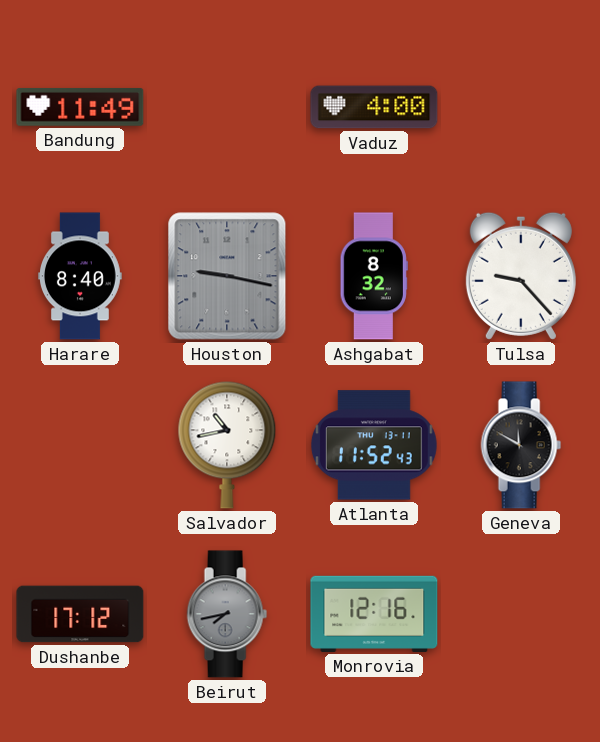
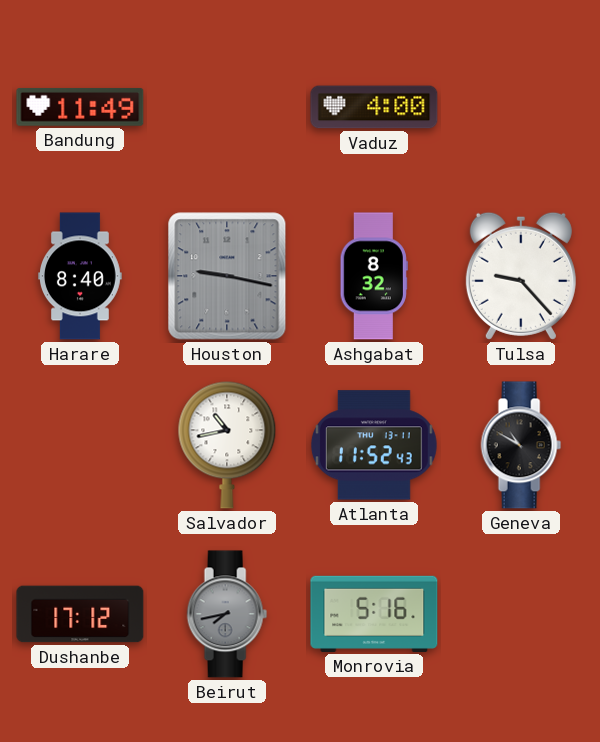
Geneva: 11:50 -> 10:50 (521, 445)
Monrovia: 12:16 -> 5:16 (374, 614)
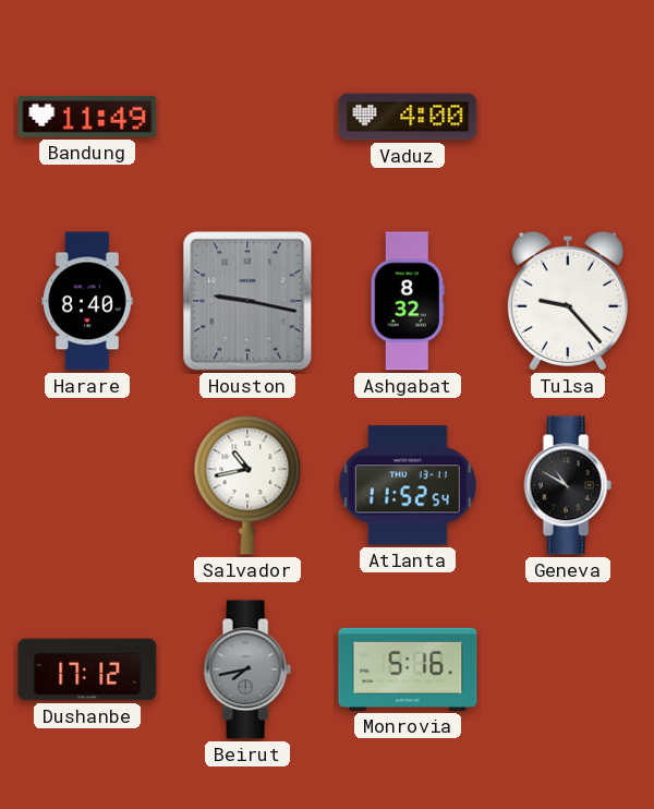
Atlanta: 11:52:43 -> 11:52:54 (408, 485)
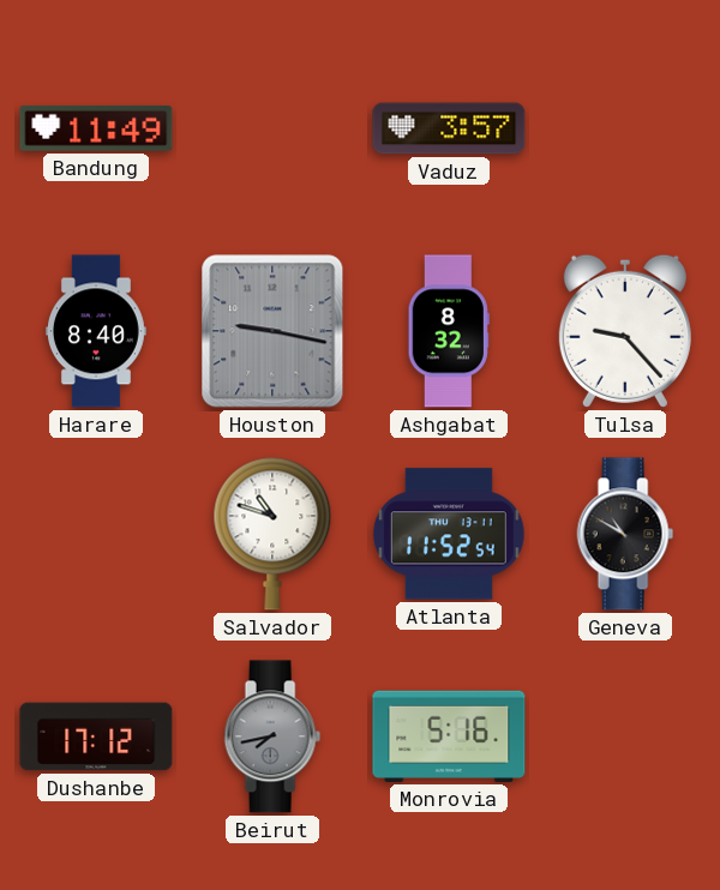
Vaduz: 4:00 -> 3:57 (449, 128)
Salvador: 10:43 -> 10:48 (272, 534)
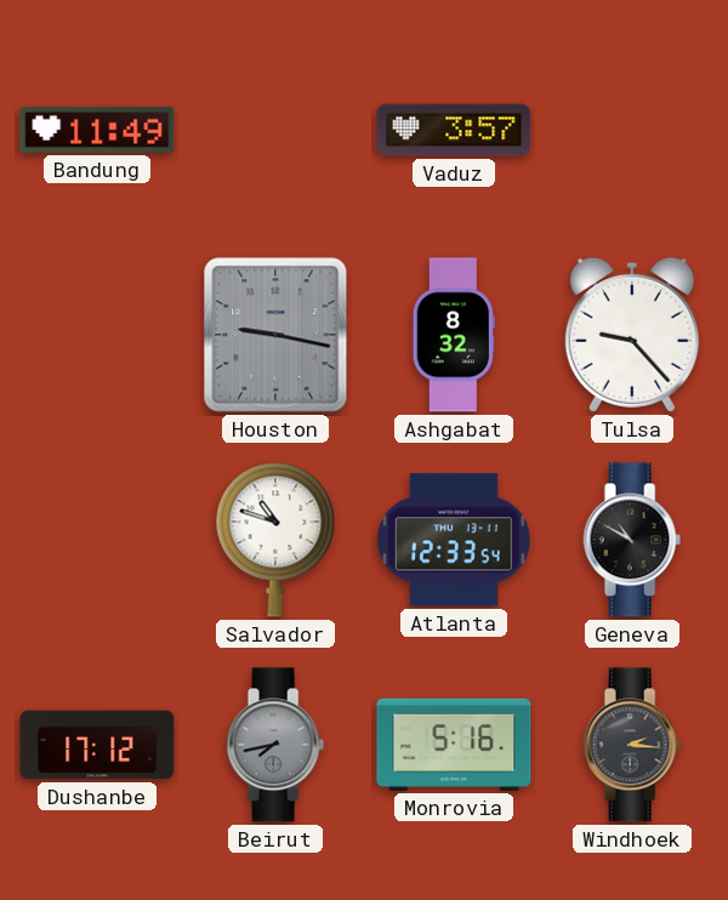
Harare: 8:40 -> none (97, 331)
Atlanta: 11:52 -> 12:33 (454, 540)
Windhoek: none -> 2:16 (632, 745)
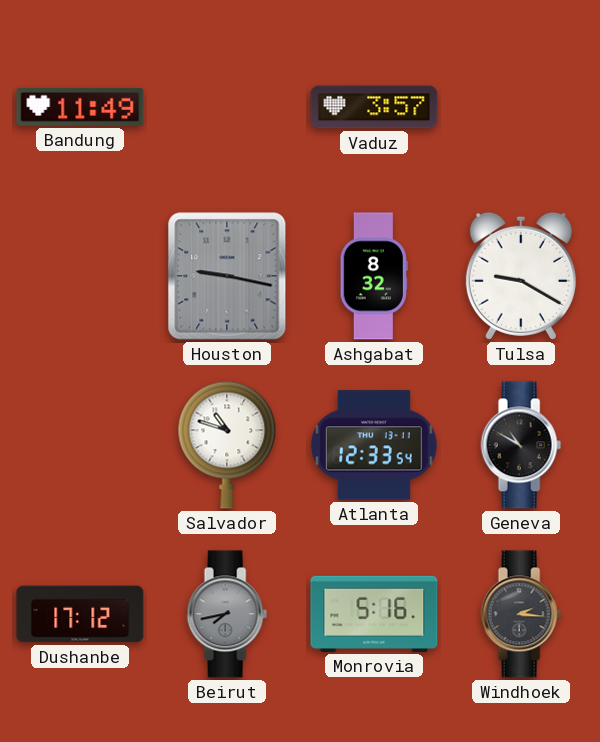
Tulsa: 9:23 -> 9:20 (521, 276)
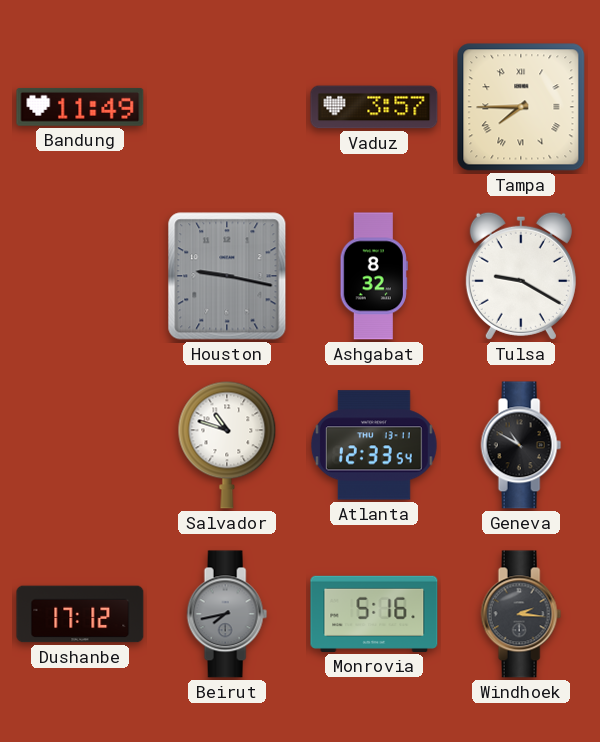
Tampa: none -> 7:45 (521, 107)
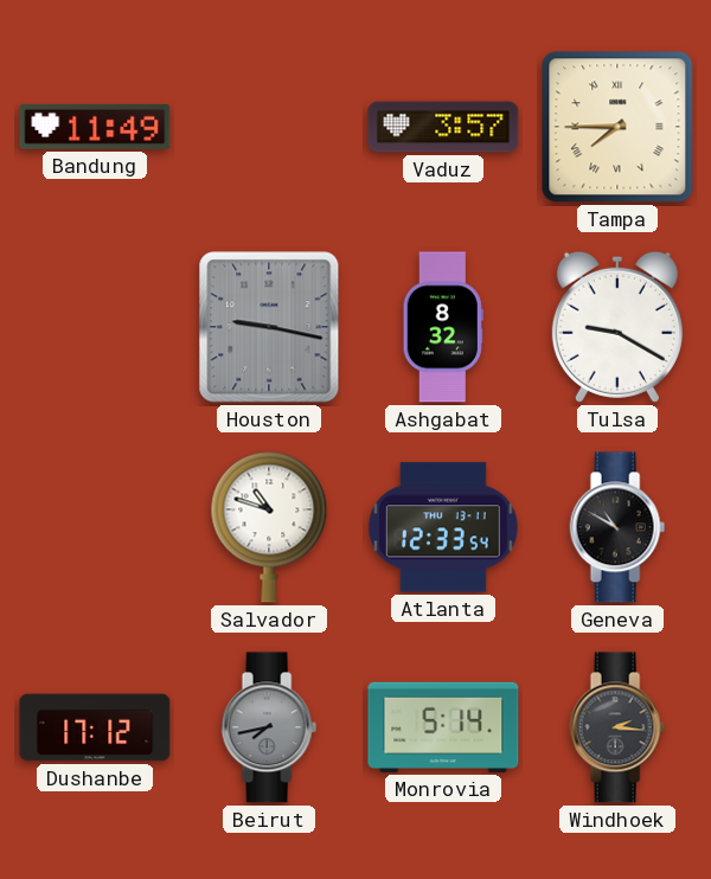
Monrovia: 5:16 -> 5:14 (443, 727)
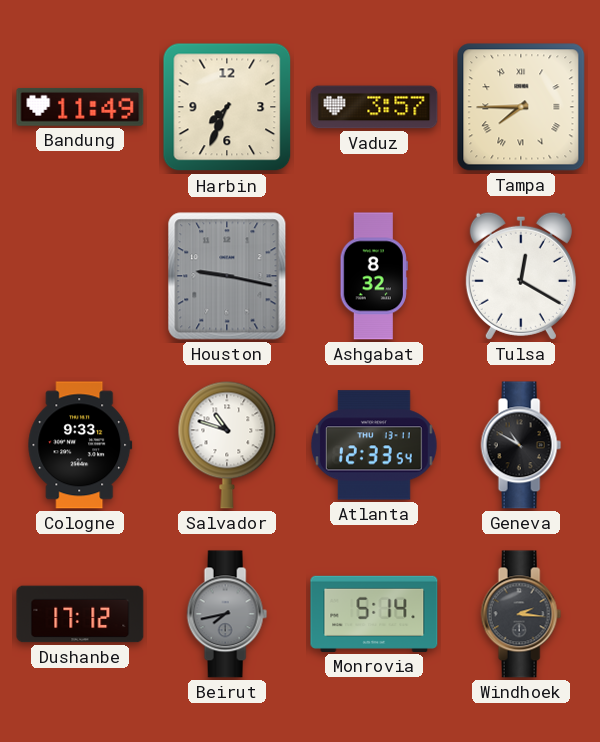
Harbin: none -> 7:34 (227, 107)
Tulsa: 9:20 -> 12:20 (521, 276)
Cologne: none -> 9:33 (80, 445)
